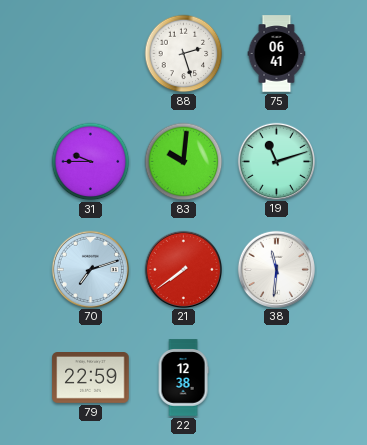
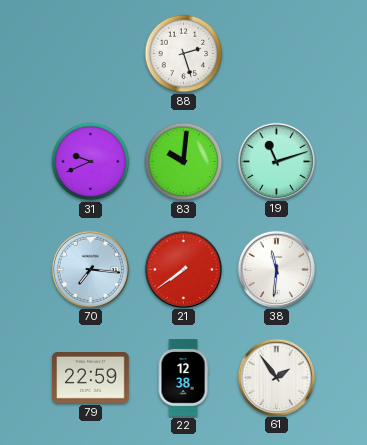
75: 06:41 -> none (277, 54)
31: 9:45 -> 9:41 (91, 162)
70: 7:12 -> 7:16 (90, 269)
61: none -> 1:54 (276, 377)
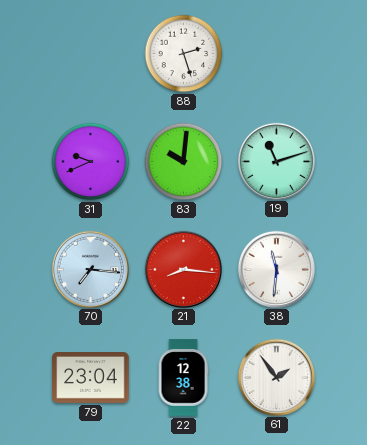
21: 7:39 -> 8:16 (183, 269)
79: 22:59 -> 23:04 (91, 378)
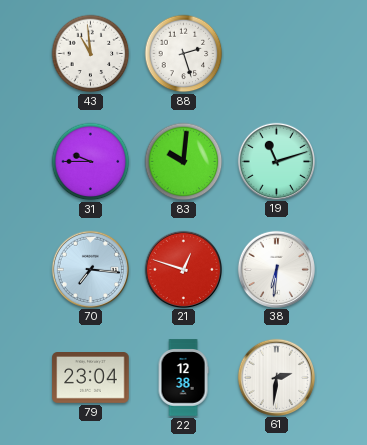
43: none -> 10:59 (91, 54)
31: 9:41 -> 9:45 (91, 162)
21: 8:16 -> 12:48 (183, 269)
38: 11:31 -> 6:31 (276, 269)
61: 1:54 -> 2:31 (276, 377)
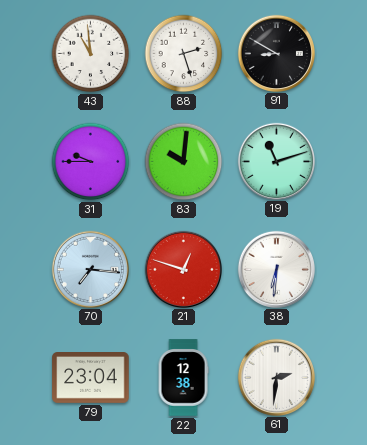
91: none -> 8:50 (276, 53)
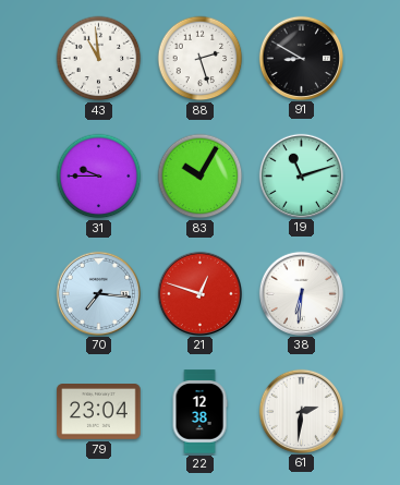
83: 10:01 -> 10:05 (201, 177)
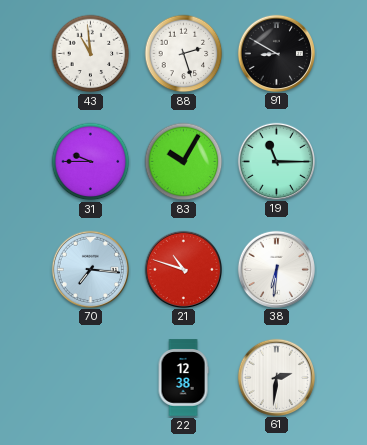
19: 11:12 -> 11:15 (276, 161)
21: 12:48 -> 10:48 (183, 269)
79: 23:04 -> none (99, 412)
